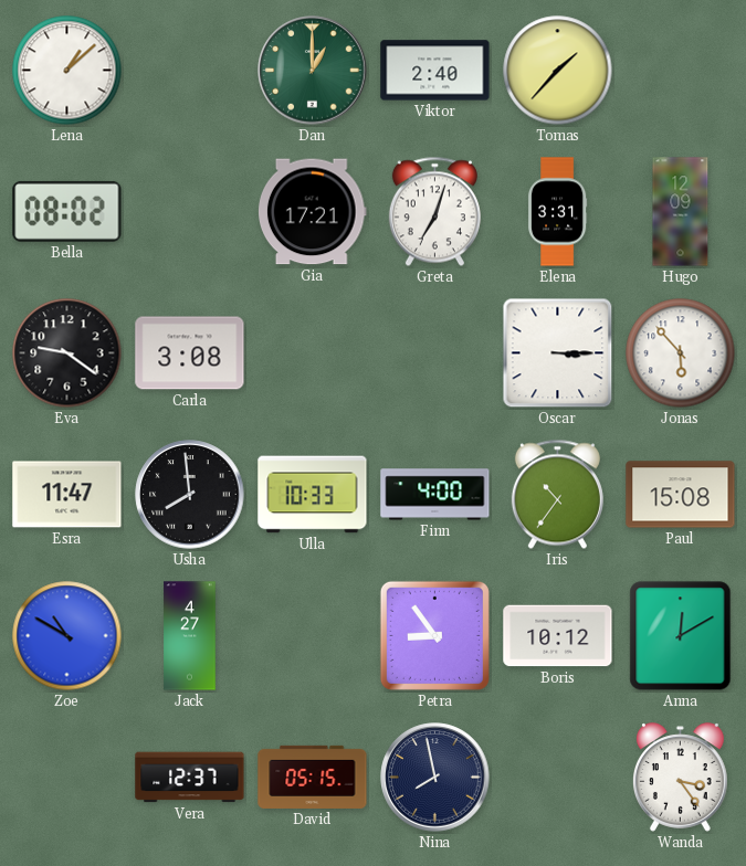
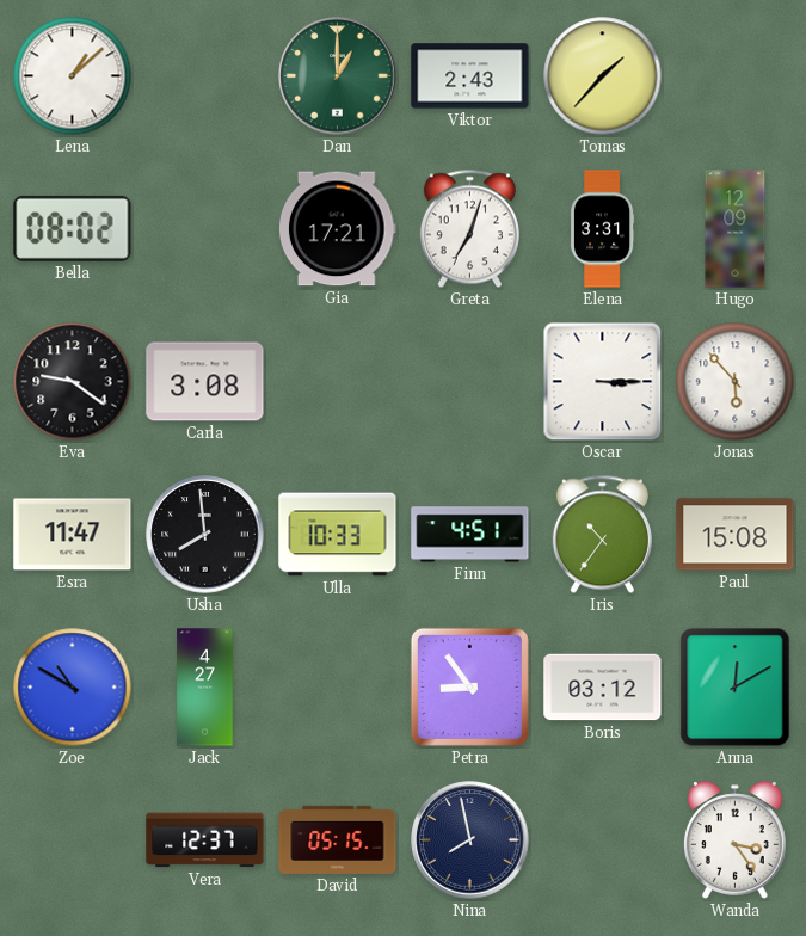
Viktor: 2:40 -> 2:43 (470, 76)
Finn: 4:00 -> 4:51 (470, 535)
Boris: 10:12 -> 03:12 (603, 688)
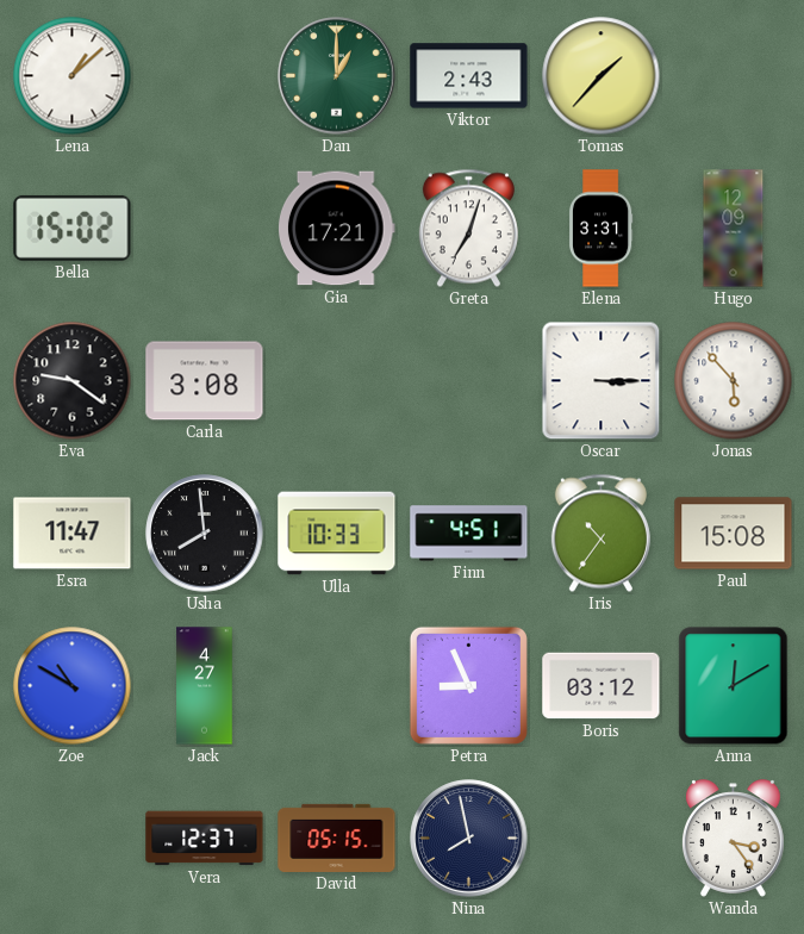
Bella: 08:02 -> 15:02 (73, 228)
Petra: 8:54 -> 8:56 (468, 685)
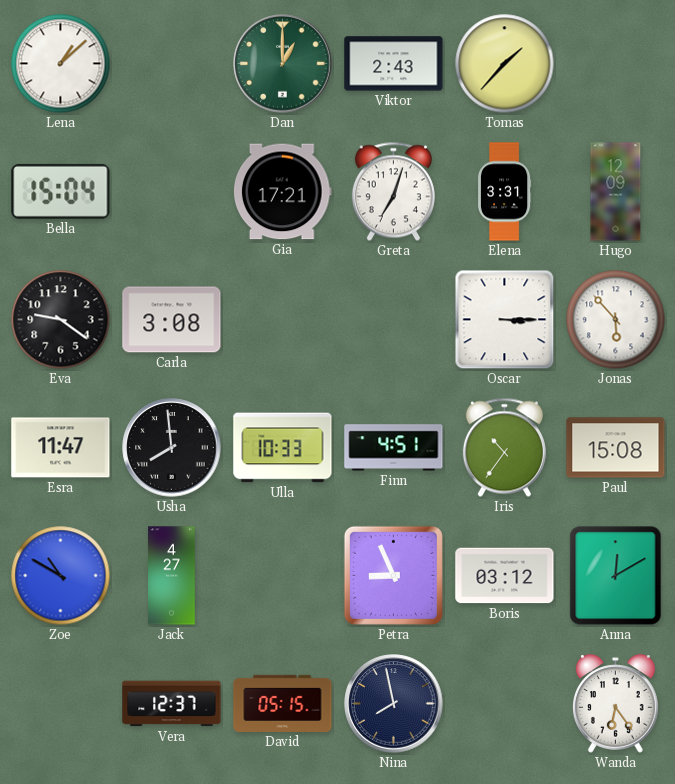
Bella: 15:02 -> 15:04 (61, 191)
Wanda: 3:24 -> 6:24 (616, 704)
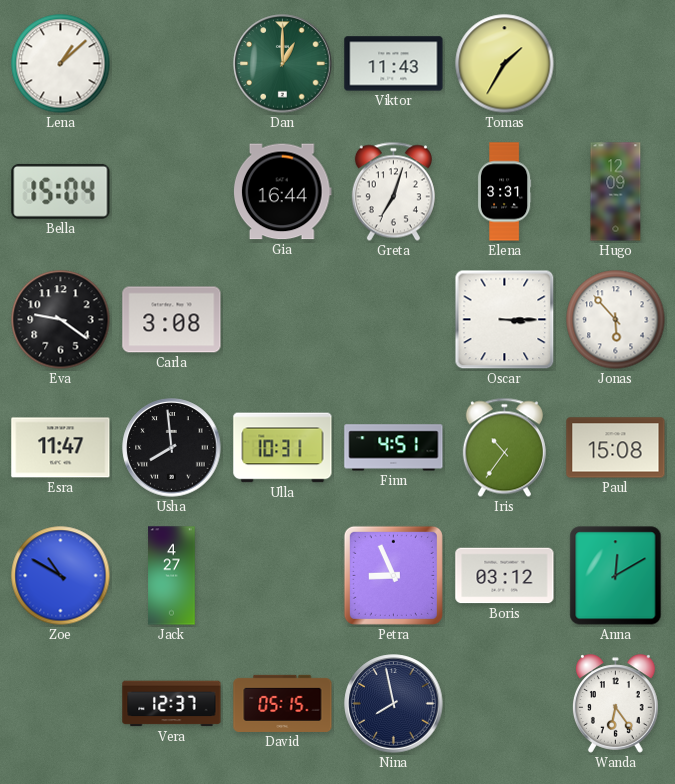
Viktor: 2:43 -> 11:43 (394, 64)
Tomas: 1:37 -> 1:35 (505, 64)
Gia: 17:21 -> 16:44 (283, 192)
Ulla: 10:33 -> 10:31 (283, 448)
